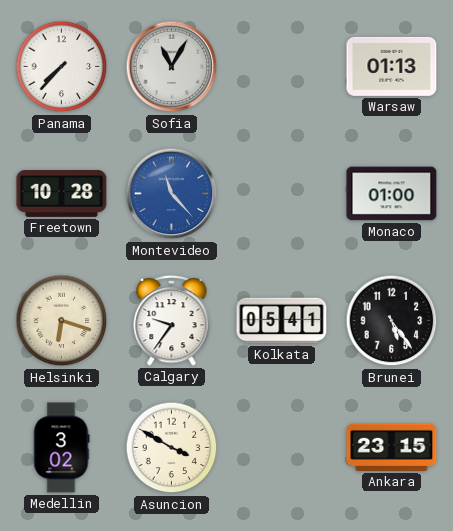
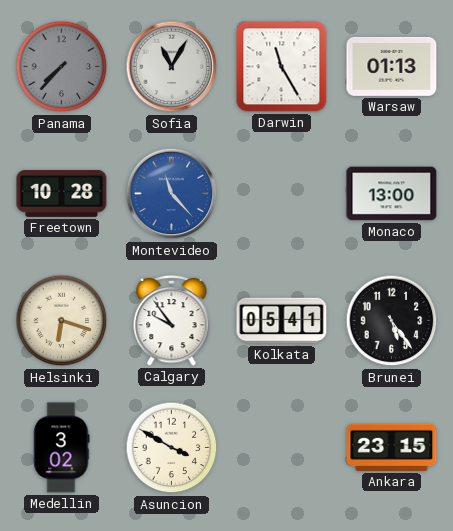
Panama dial: white -> grey (62, 67)
Darwin: none -> 11:25 (282, 67)
Monaco: 01:00 -> 13:00 (392, 194)
Calgary: 9:36 -> 9:54 (172, 320)
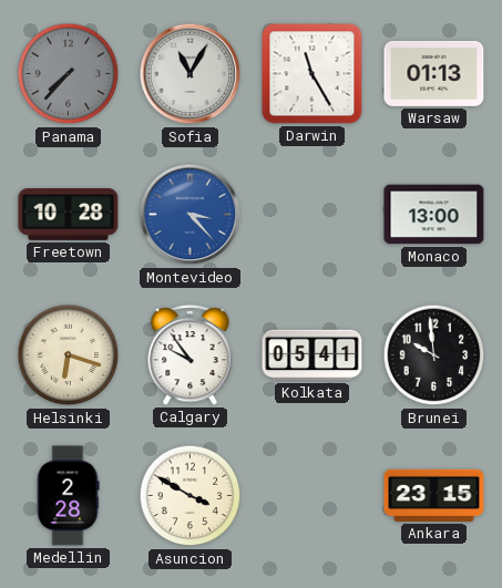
Montevideo: 11:23 -> 3:23 (191, 215)
Brunei: 5:24 -> 9:59 (434, 355)
Medellin: 3:02 -> 2:28 (68, 496)
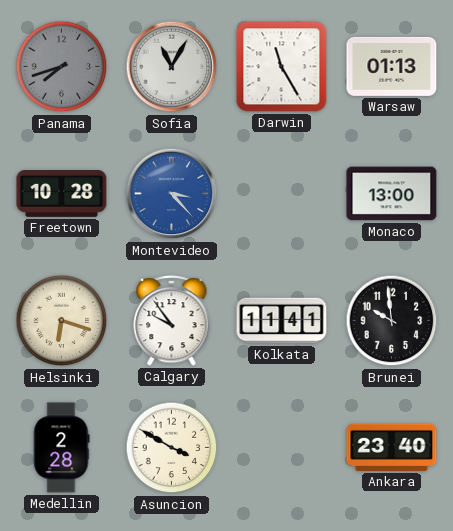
Panama: 7:37 -> 7:42 (62, 67)
Kolkata: 05:41 -> 11:41 (282, 321)
Ankara: 23:15 -> 23:40 (392, 447)
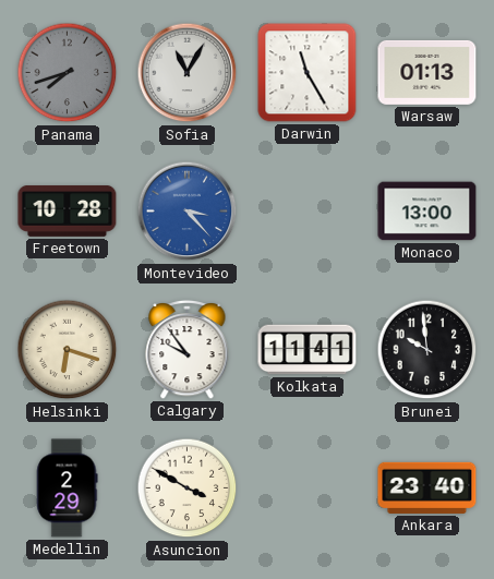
Medellin: 2:28 -> 2:29 (67, 488)
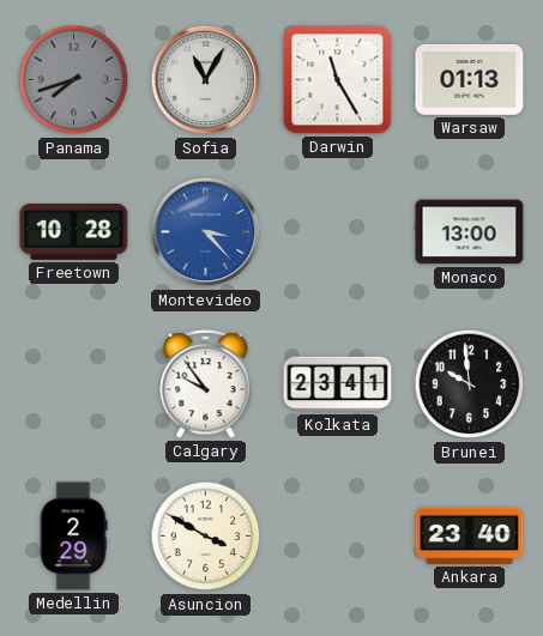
Helsinki: 6:18 -> none (68, 350)
Kolkata: 11:41 -> 23:41 (338, 384)
